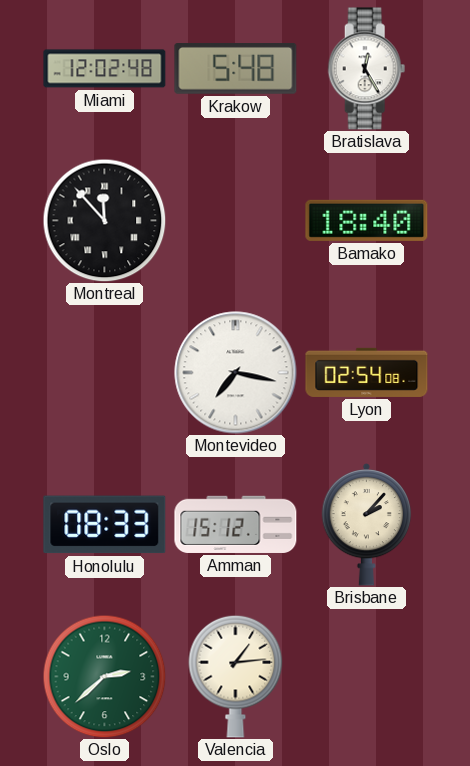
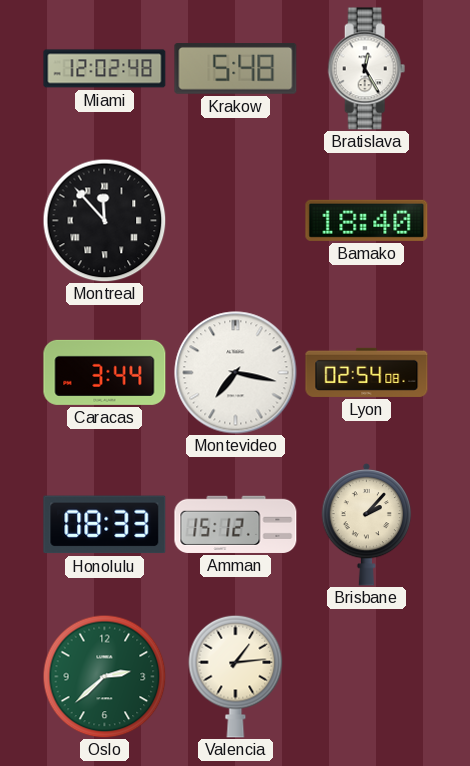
Caracas: none -> 3:44 (105, 372)
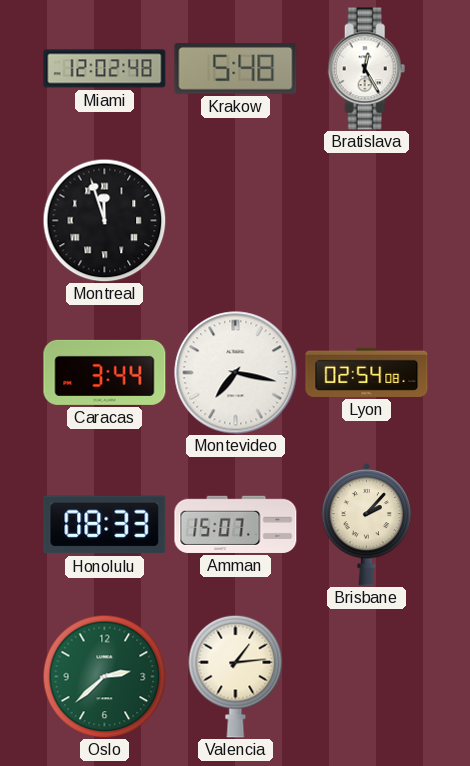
Montreal: 11:53 -> 11:57 (104, 220)
Bamako: 18:40 -> none (367, 220)
Amman: 15:12 -> 15:07 (236, 524)
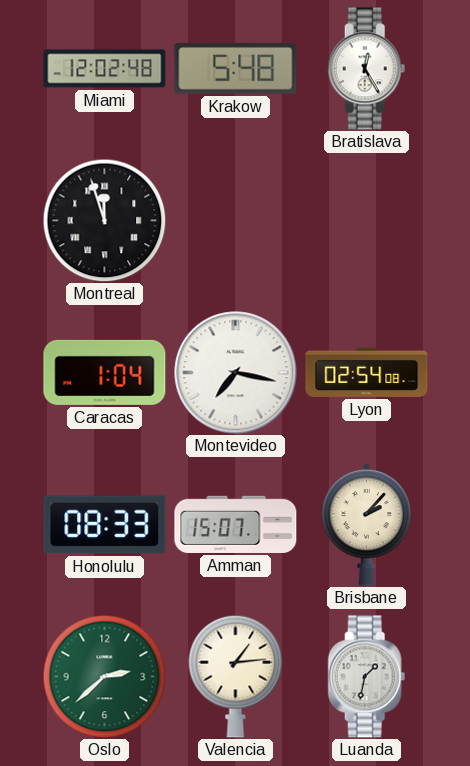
Caracas: 3:44 -> 1:04 (105, 372)
Luanda: none -> 1:32 (367, 677)
